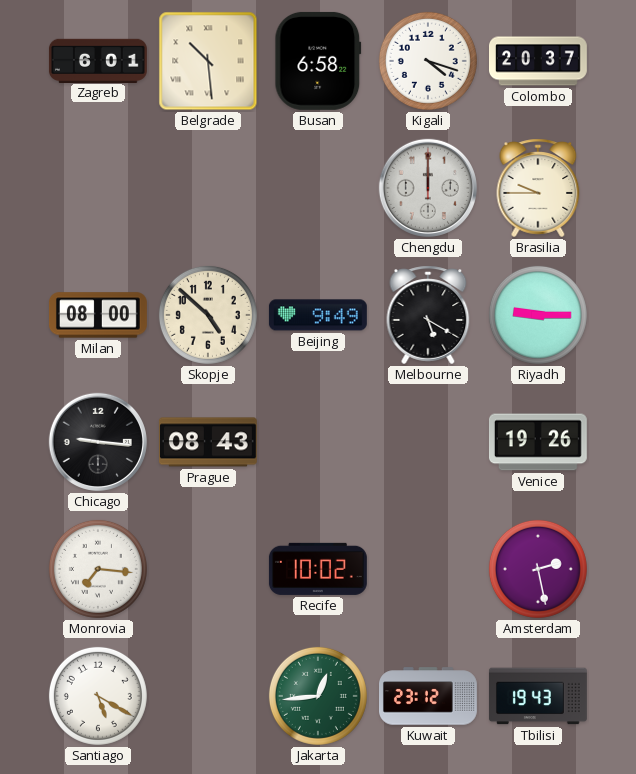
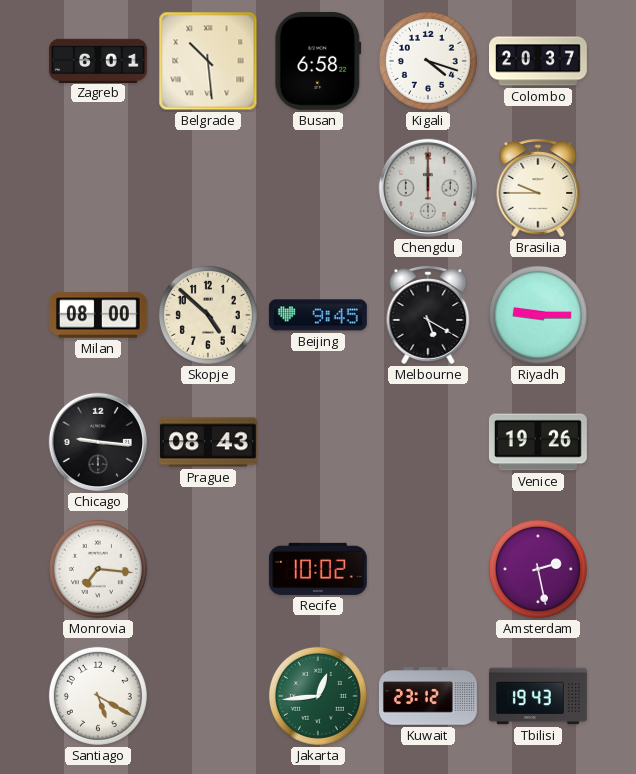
Beijing: 9:49 -> 9:45 (318, 315)
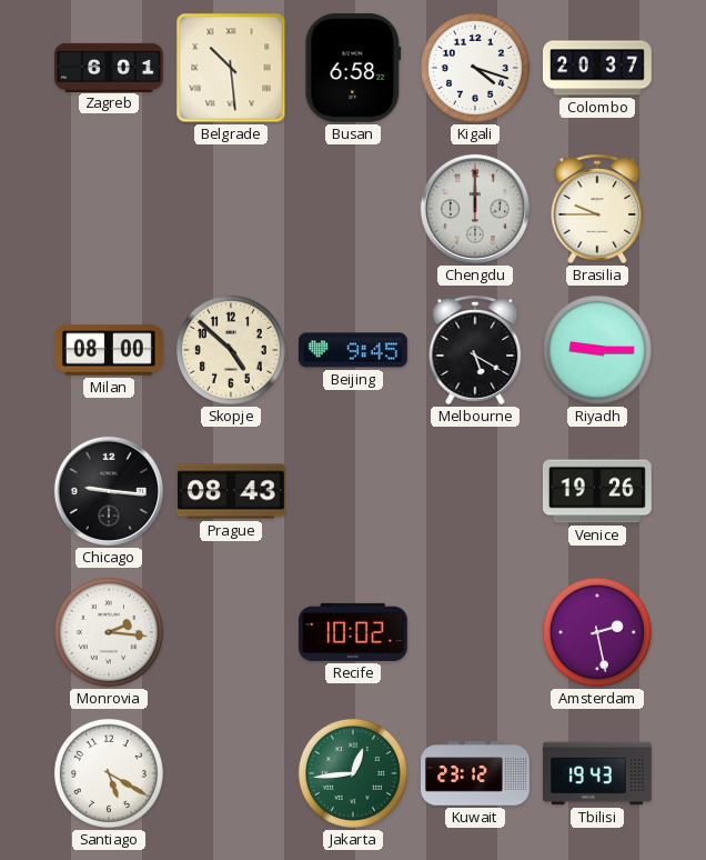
Monrovia: 7:16 -> 2:16 (109, 632)
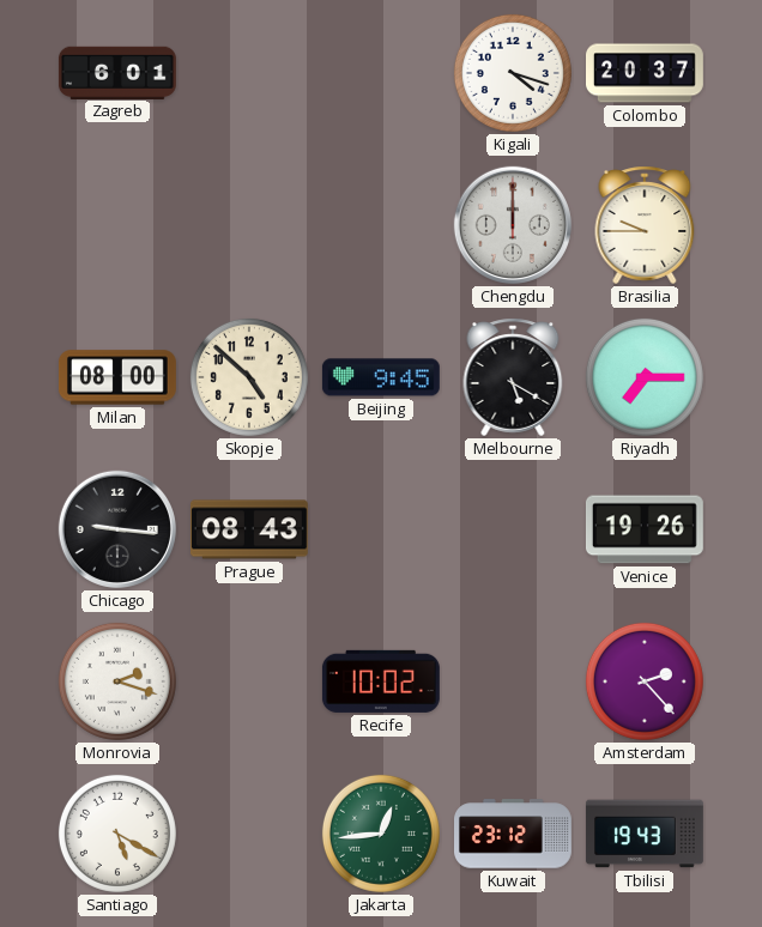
Belgrade: 10:29 -> none (231, 68)
Busan: 6:58 -> none (353, 68)
Riyadh: 9:15 -> 7:15 (645, 377)
Monrovia: 2:16 -> 2:18 (117, 681)
Amsterdam: 2:28 -> 2:23 (645, 681)
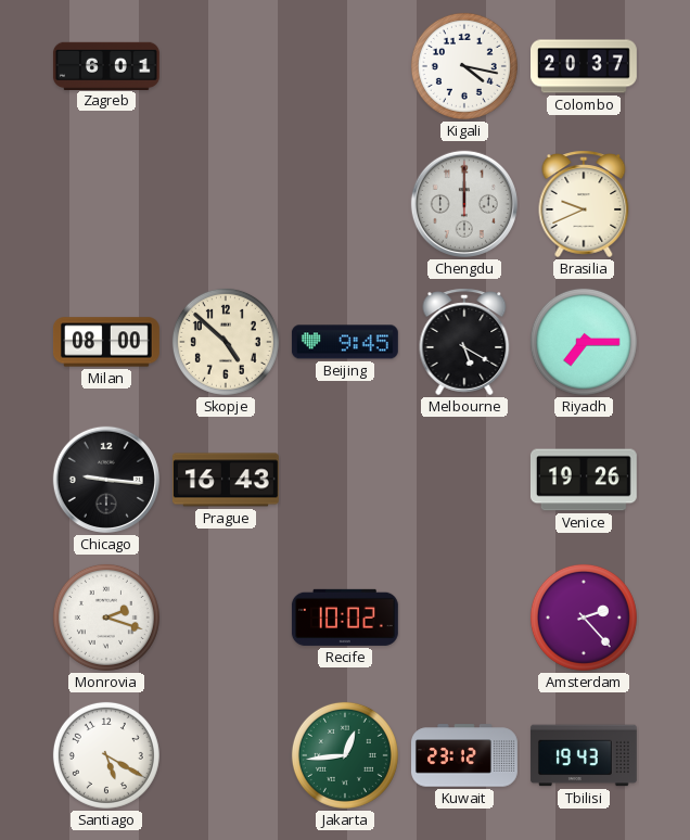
Kigali: 4:18 -> 4:17 (464, 66)
Brasilia: 9:45 -> 9:41 (584, 204)
Prague: 08:43 -> 16:43 (226, 480)
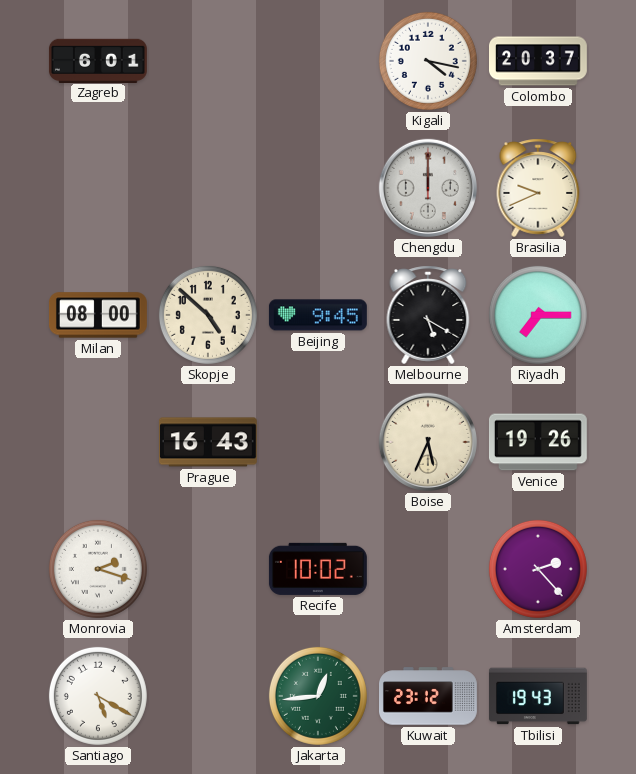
Chicago: 9:16 -> none (106, 480)
Boise: none -> 5:34 (428, 442)
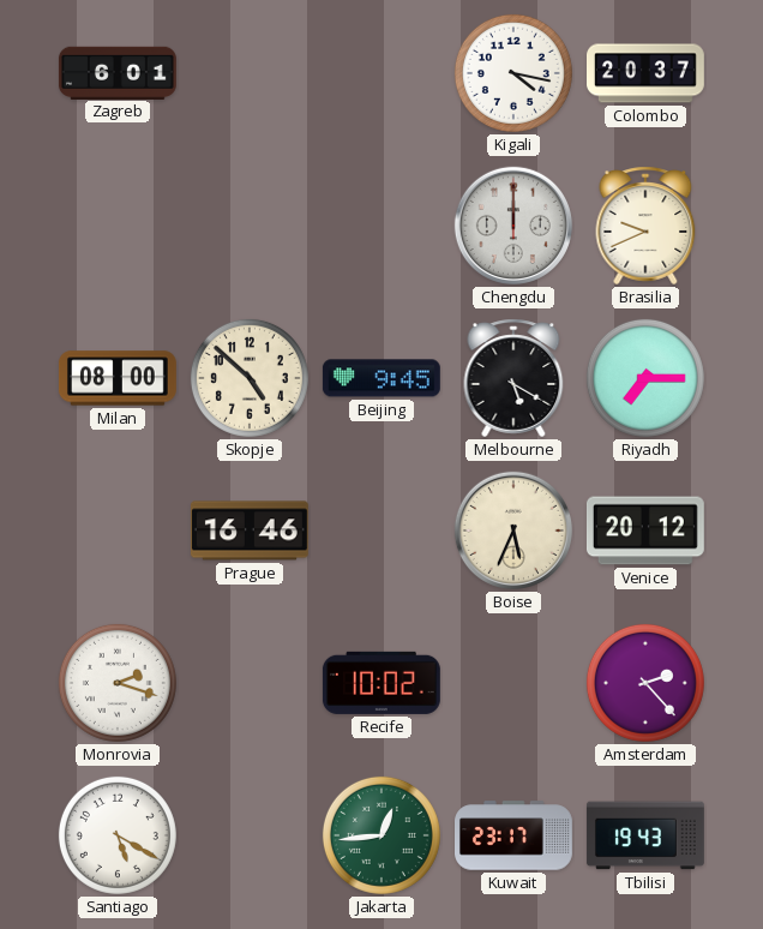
Prague: 16:43 -> 16:46 (250, 531)
Venice: 19:26 -> 20:12 (645, 531)
Kuwait: 23:12 -> 23:17 (515, 835)
